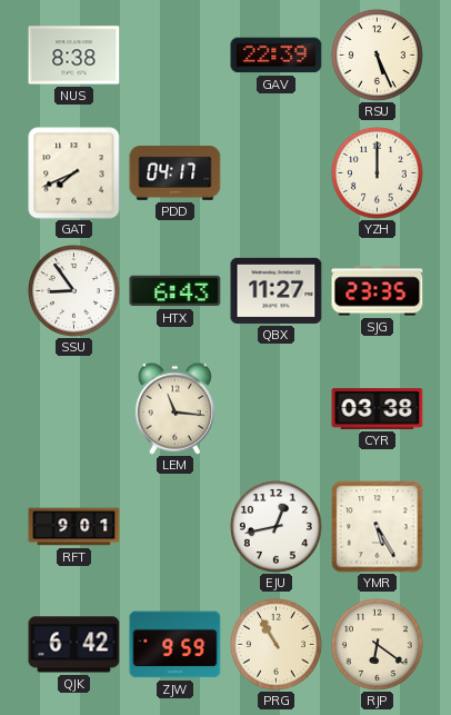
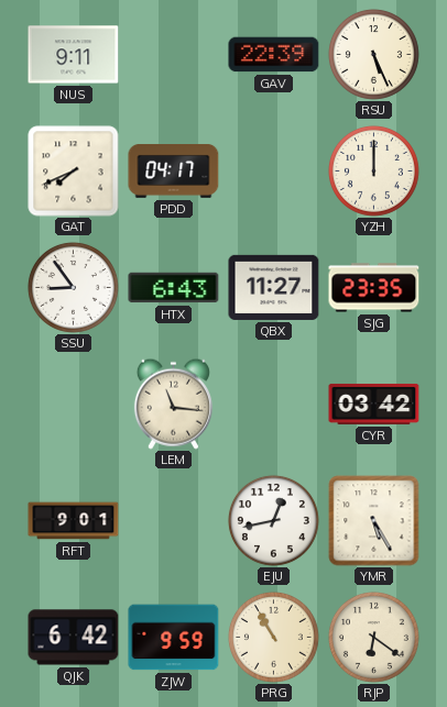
NUS: 8:38 -> 9:11 (74, 55)
CYR: 03:38 -> 03:42 (374, 404)
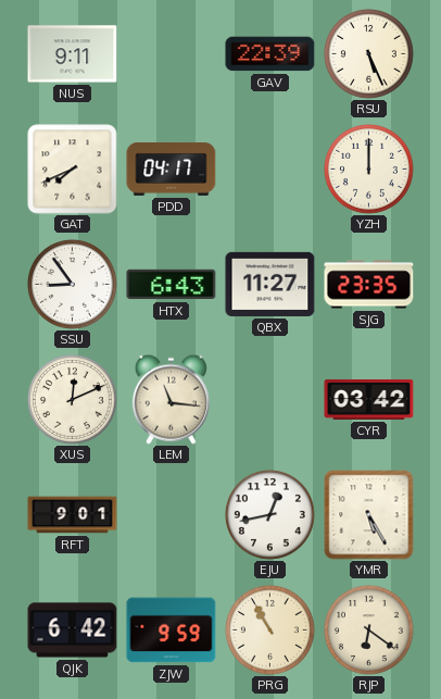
XUS: none -> 12:11 (72, 399)
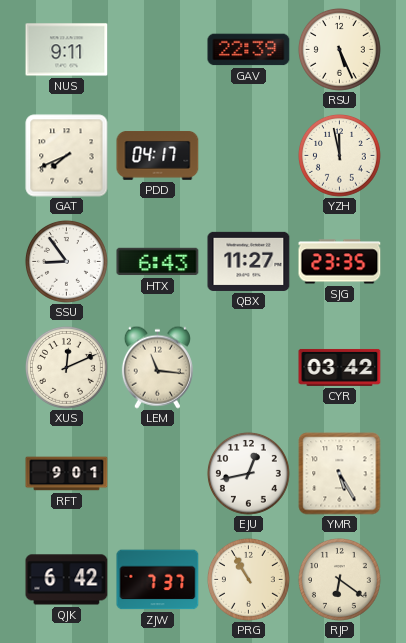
YZH: 12:00 -> 11:58 (339, 155)
ZJW: 9:59 -> 7:37 (158, 580)
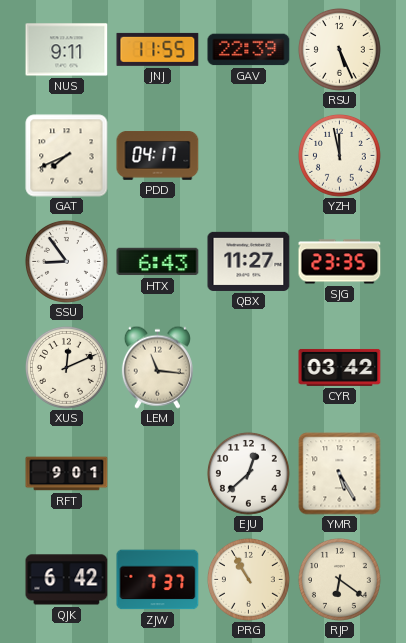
JNJ: none -> 11:55 (158, 49)
EJU: 12:43 -> 12:38 (248, 473)
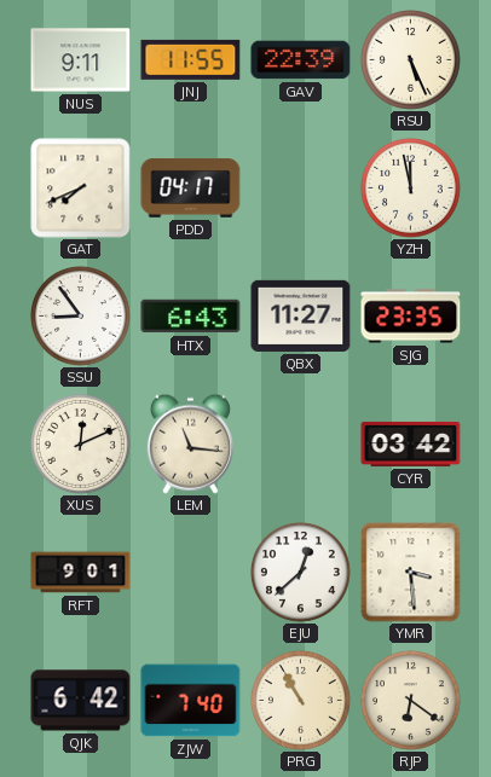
YMR: 5:25 -> 3:29 (411, 573)
ZJW: 7:37 -> 7:40 (191, 701)
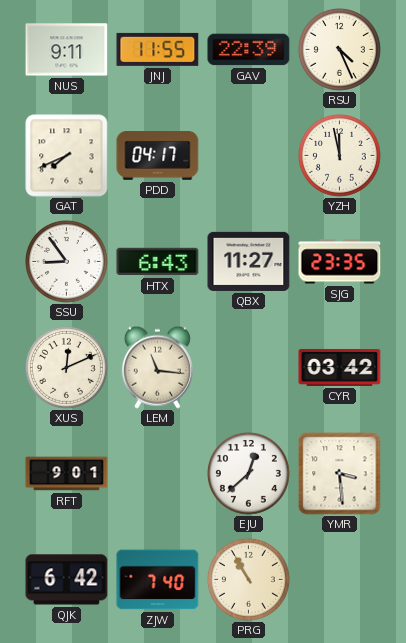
RSU: 5:26 -> 4:26 (339, 49)
RJP: 6:21 -> none (410, 700)
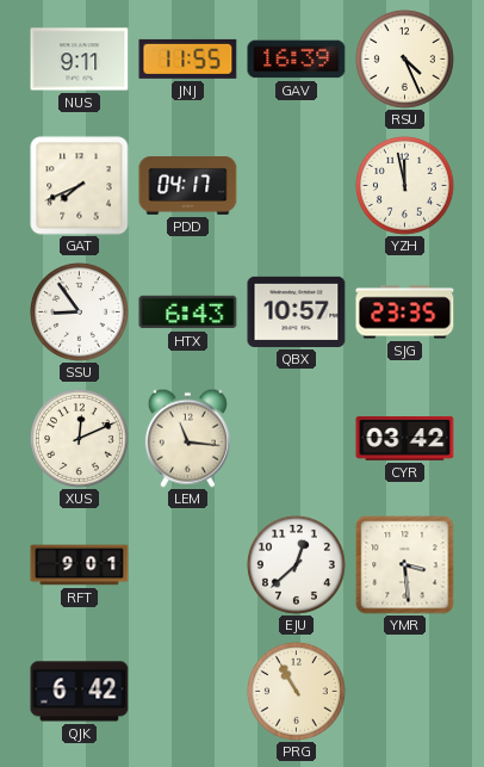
GAV: 22:39 -> 16:39 (297, 60)
QBX: 11:27 -> 10:57 (297, 311)
ZJW: 7:40 -> none (158, 580)
